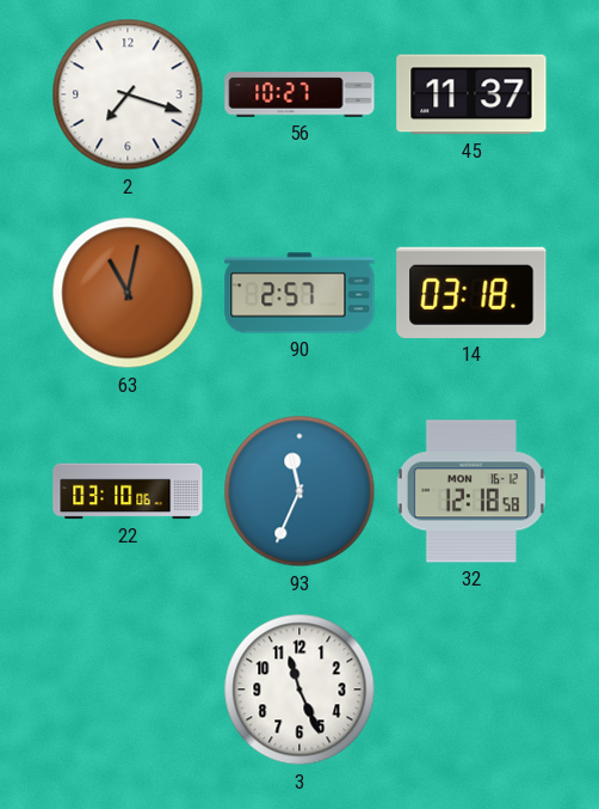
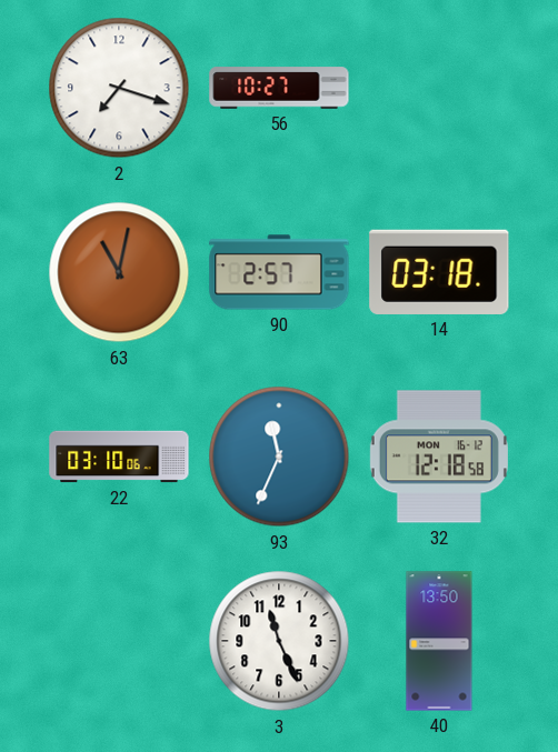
45: 11:37 -> none (471, 94)
40: none -> 13:50 (439, 641)
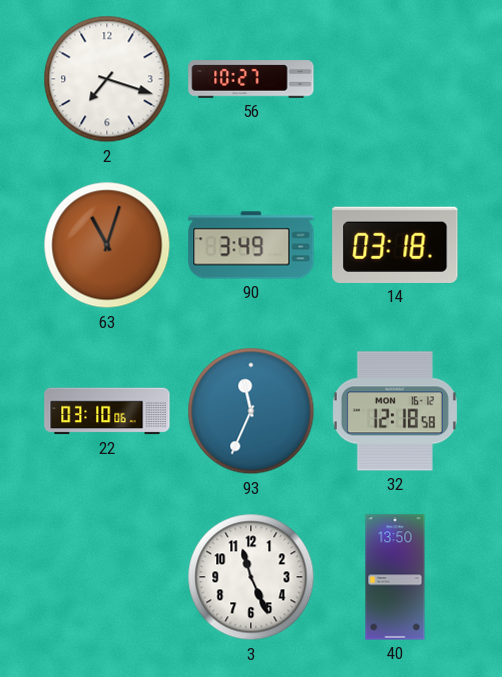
63: 11:02 -> 11:03 (107, 245)
90: 2:57 -> 3:49 (251, 245)
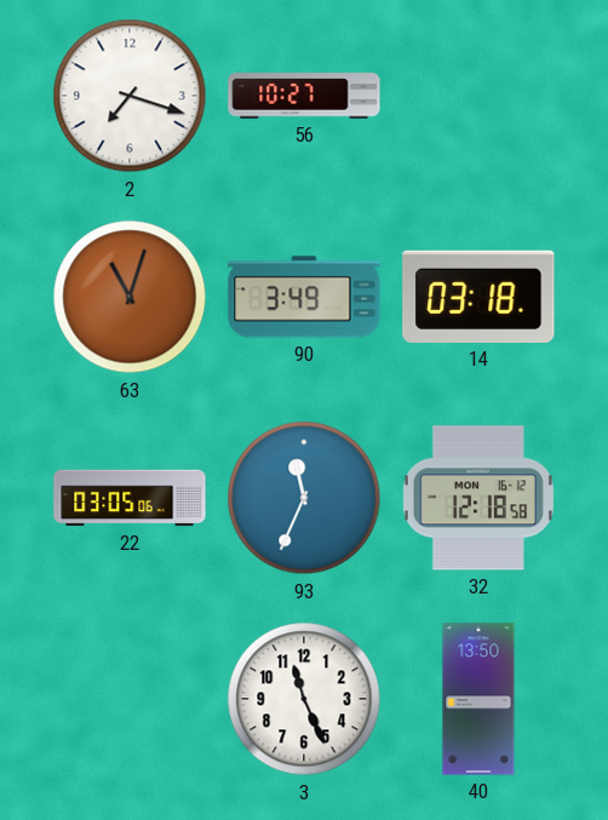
22: 03:10 -> 03:05 (130, 498)
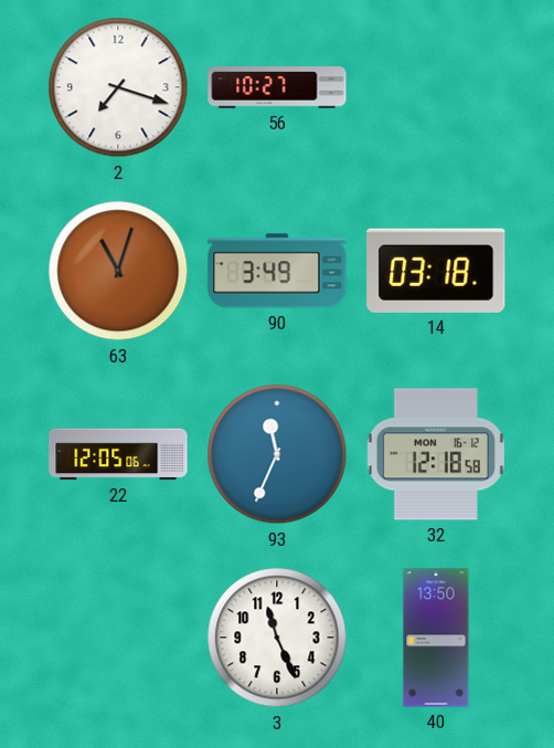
22: 03:05 -> 12:05 (118, 454)
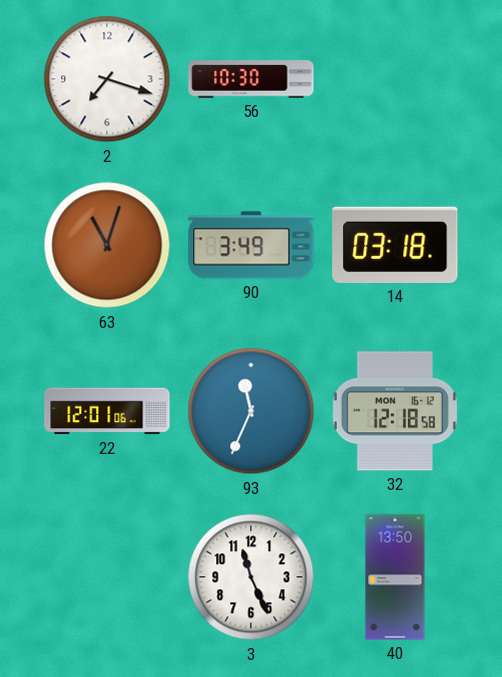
56: 10:27 -> 10:30 (251, 79)
22: 12:05 -> 12:01 (107, 411)
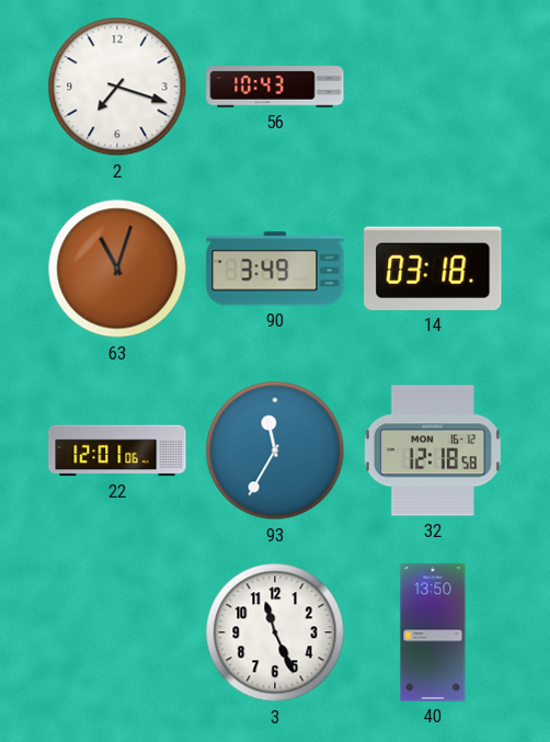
56: 10:30 -> 10:43 (275, 87)
93: 11:34 -> 11:35 (275, 450)
